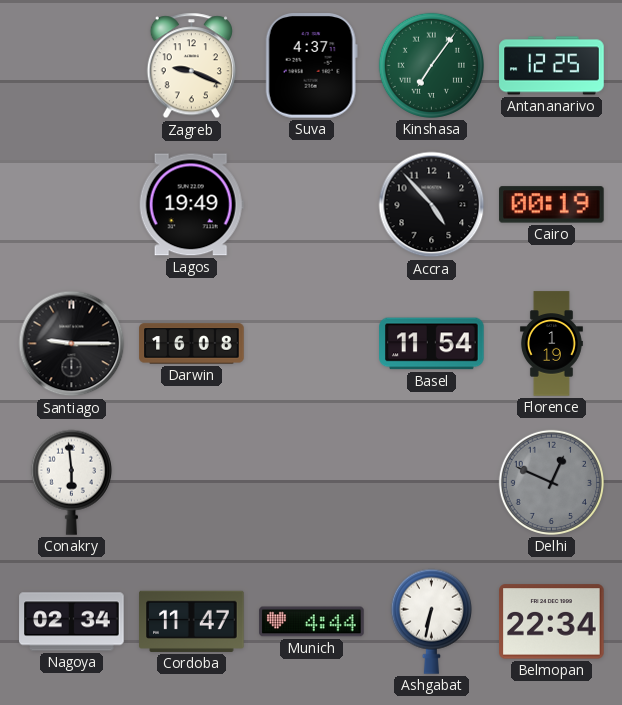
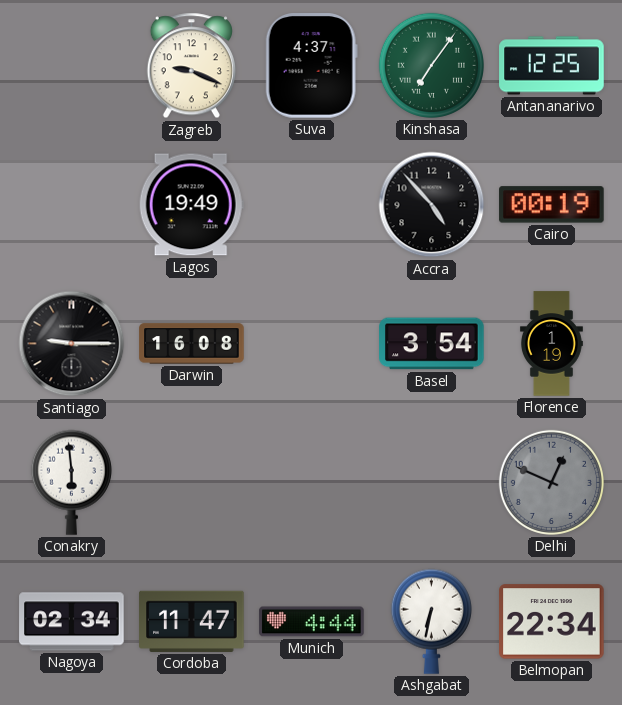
Basel: 11:54 -> 3:54 (432, 344)
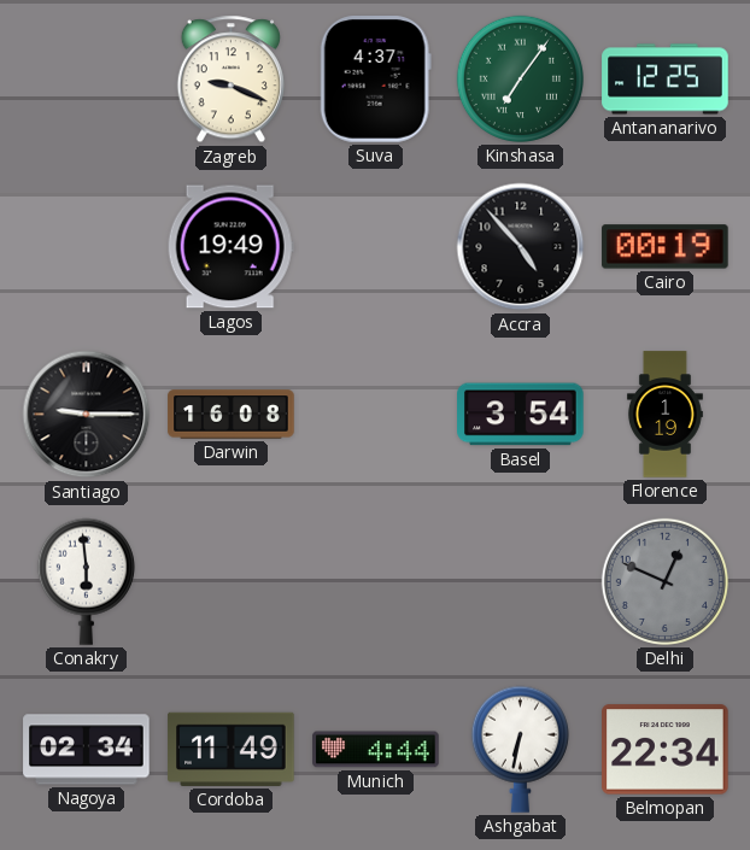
Cordoba: 11:47 -> 11:49 (232, 749)
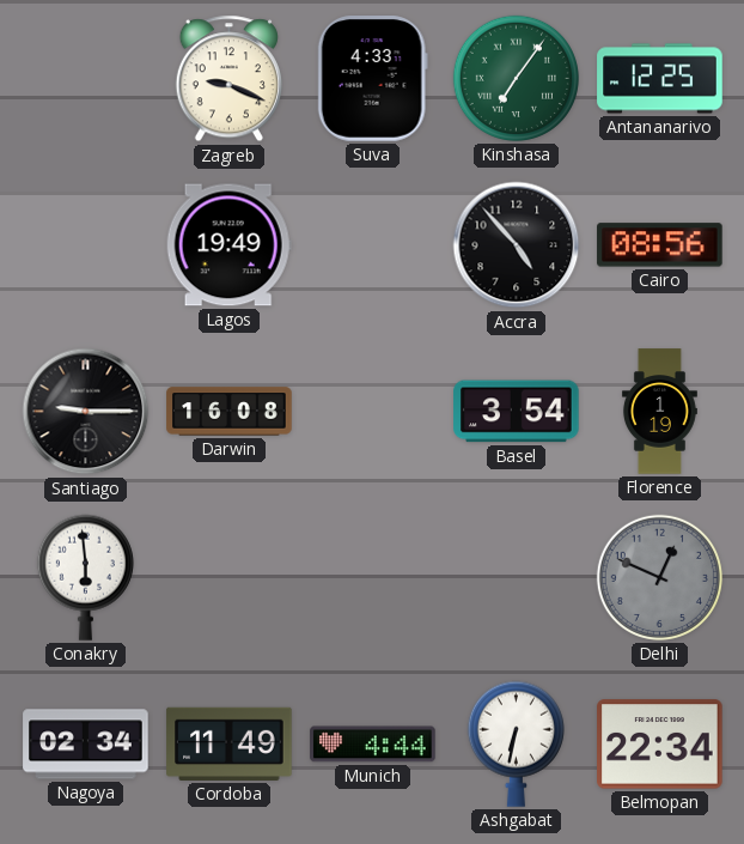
Suva: 4:37 -> 4:33 (372, 79)
Cairo: 00:19 -> 08:56 (660, 245)
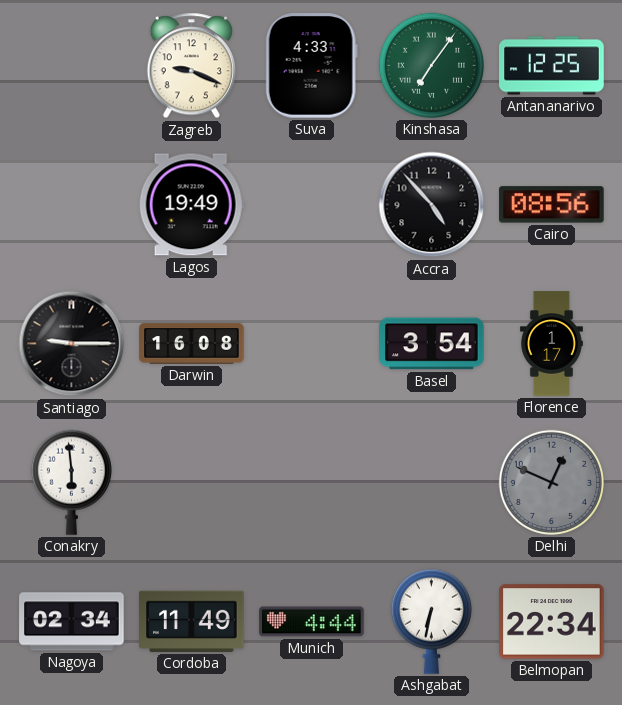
Florence: 1:19 -> 1:17 (551, 344)
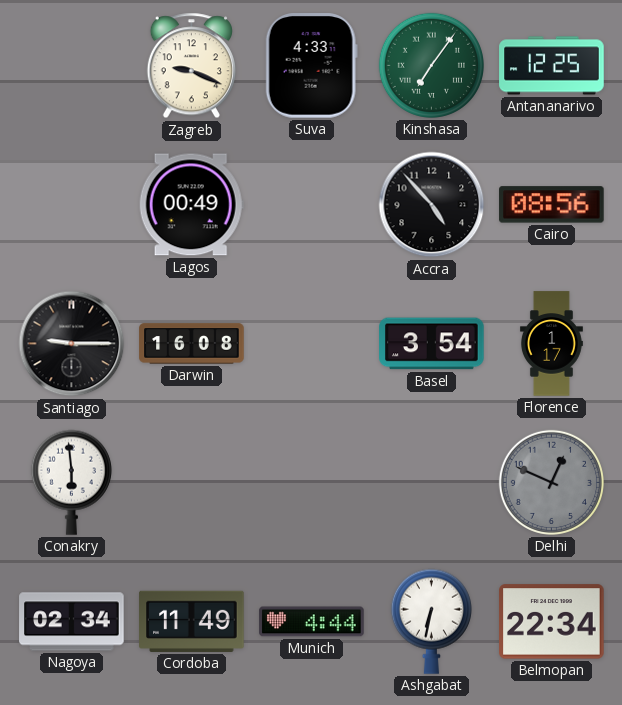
Lagos: 19:49 -> 00:49 (191, 205)
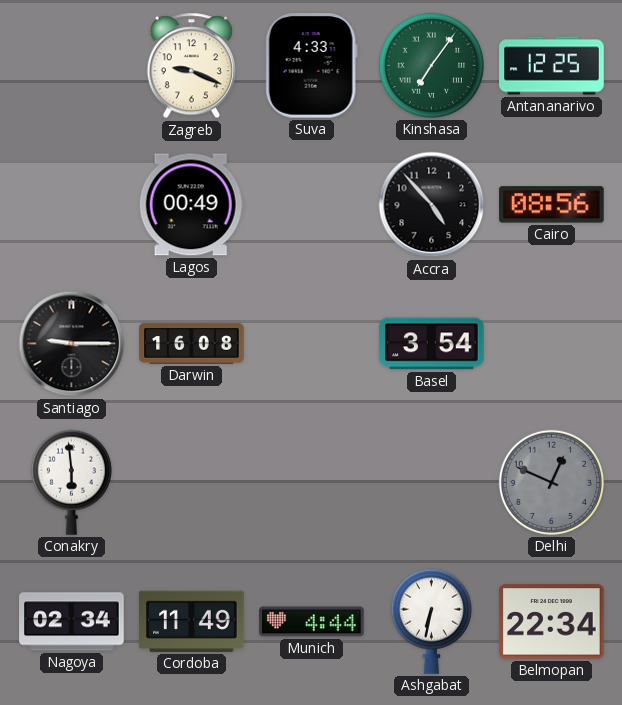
Florence: 1:17 -> none (551, 344)
